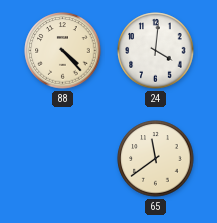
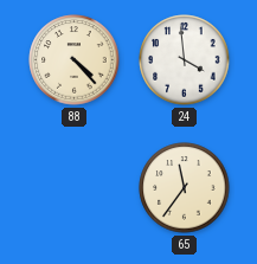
24: 4:01 -> 3:59 (185, 60)
65: 11:39 -> 11:36 (185, 188)
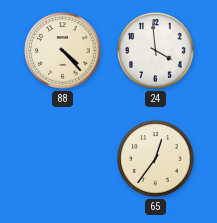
65: 11:36 -> 12:36 (156, 159)
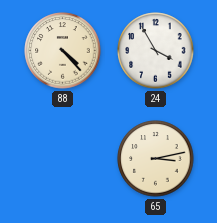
24: 3:59 -> 3:55 (156, 51)
65: 12:36 -> 3:13 (156, 159)
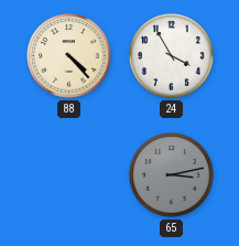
65 dial: cream -> grey (172, 175)
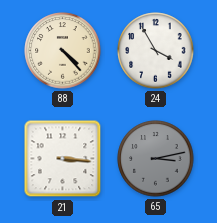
21: none -> 3:16 (63, 159)
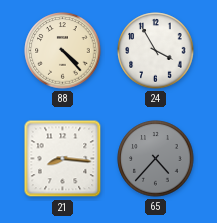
21: 3:16 -> 8:16 (63, 159)
65: 3:13 -> 4:37 (156, 159)
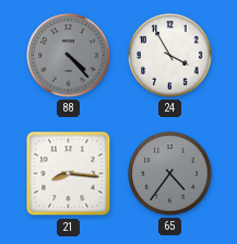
88 dial: cream -> grey (69, 56)
65: 4:37 -> 4:36 (170, 174)
